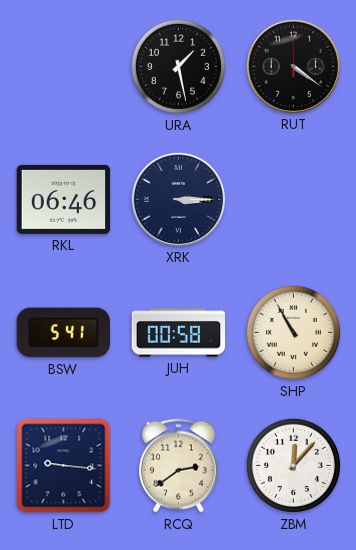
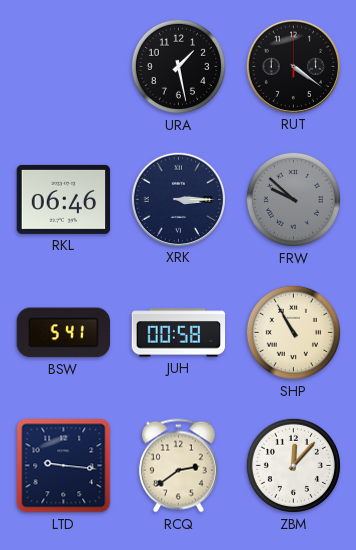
FRW: none -> 9:52 (293, 199)
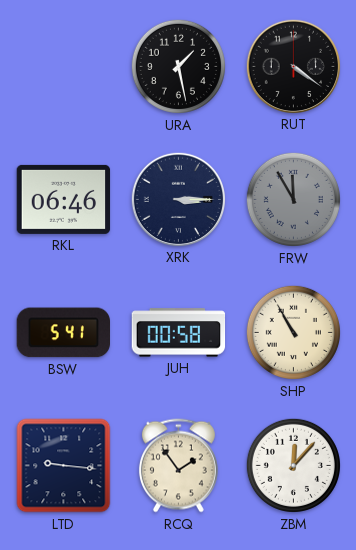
FRW: 9:52 -> 11:55 (293, 199)
RCQ: 2:39 -> 1:54 (178, 466)
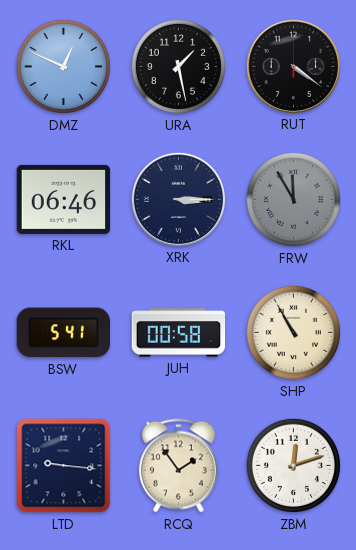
DMZ: none -> 12:49 (63, 66)
ZBM: 12:07 -> 12:12 (293, 465)
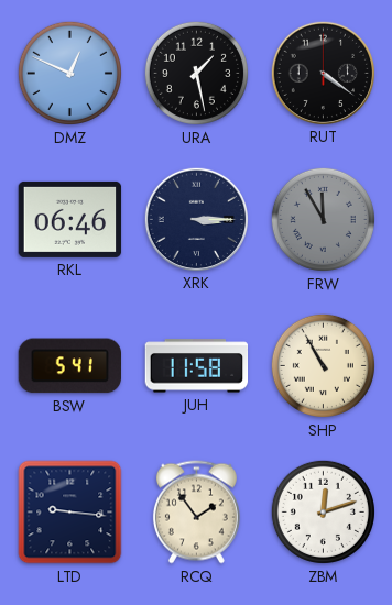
JUH: 00:58 -> 11:58 (197, 366)
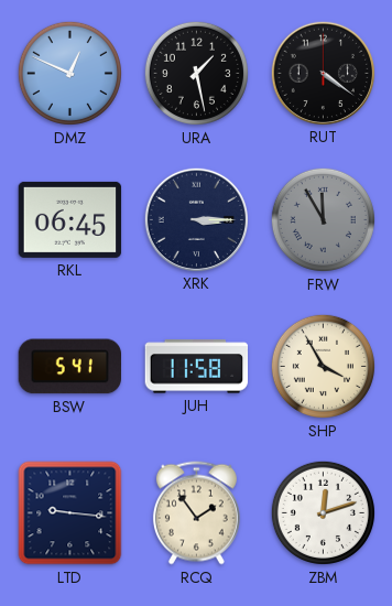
RKL: 06:46 -> 06:45 (70, 219)
SHP: 10:55 -> 3:55 (323, 366)
